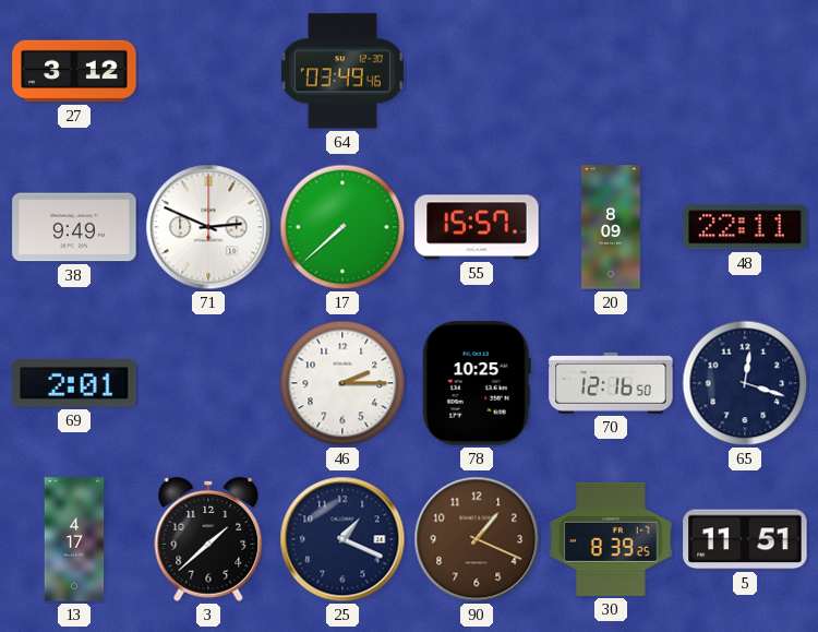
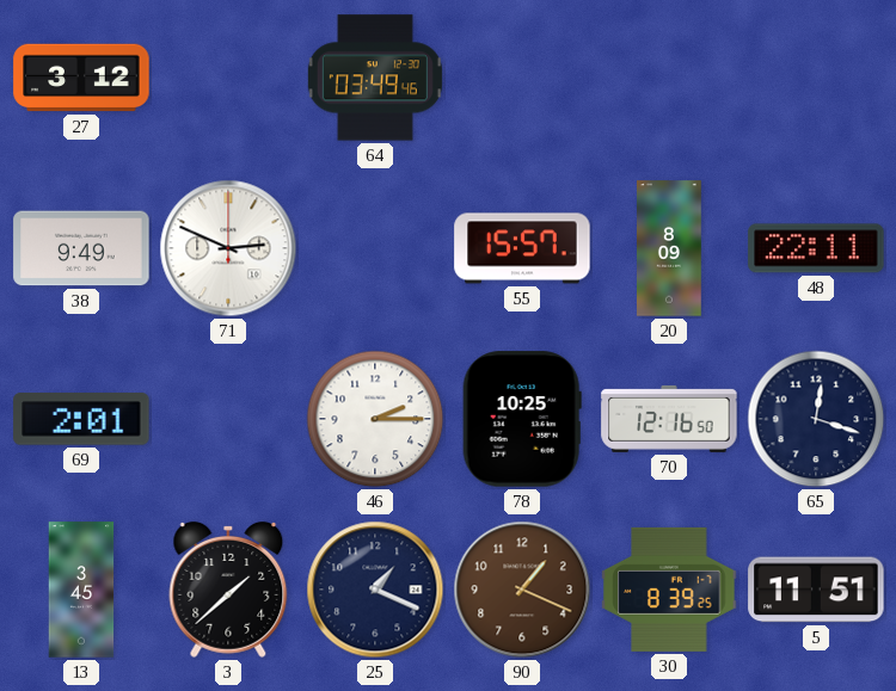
17: 7:38 -> none (342, 227)
13: 4:17 -> 3:45 (81, 590)
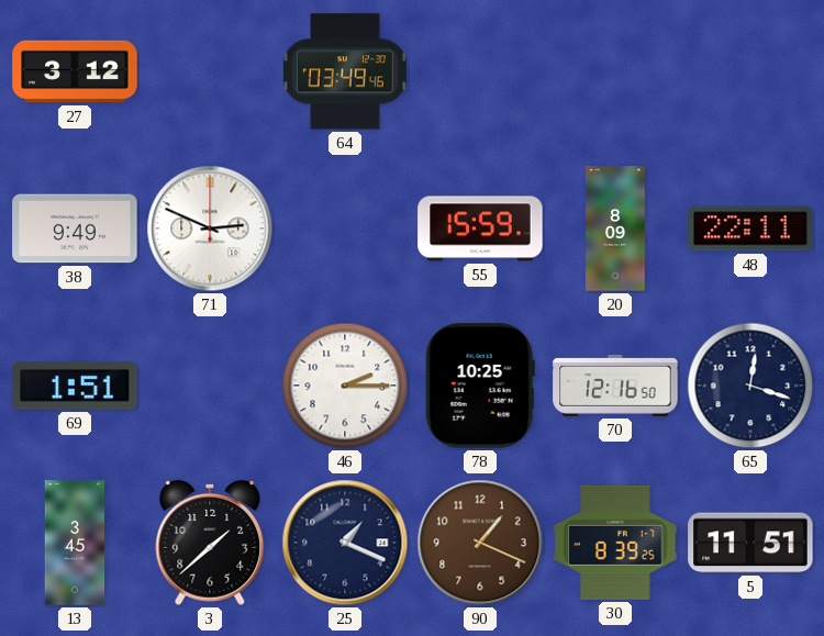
55: 15:57 -> 15:59 (480, 228)
69: 2:01 -> 1:51 (75, 386)
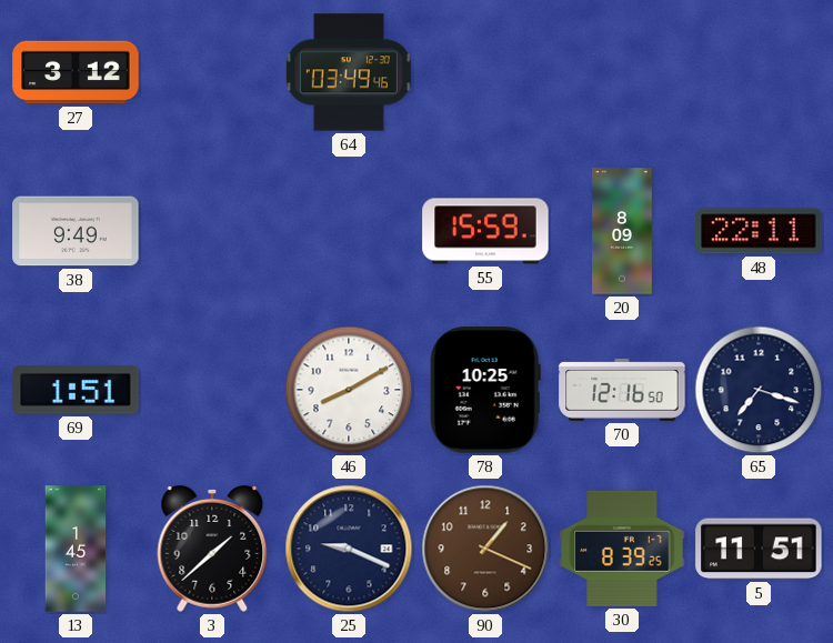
71: 2:49 -> none (210, 228)
46: 2:15 -> 8:10 (349, 390)
65: 12:18 -> 7:18 (759, 390)
13: 3:45 -> 1:45 (76, 549)
25: 1:19 -> 9:19 (349, 549)
